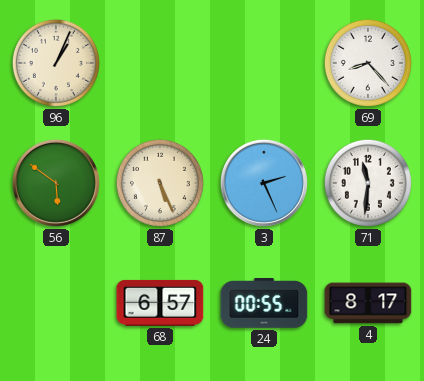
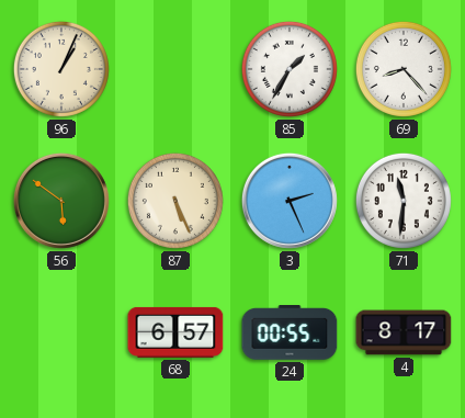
85: none -> 1:35 (290, 69)
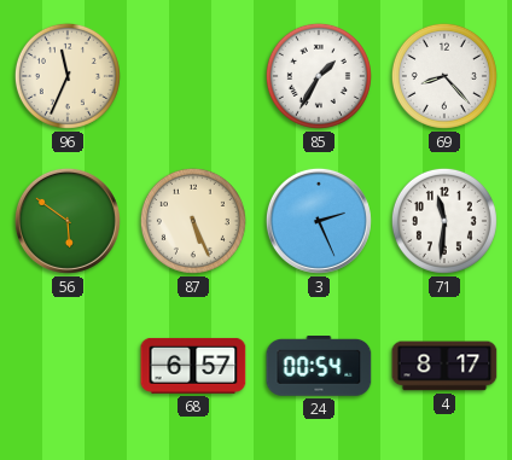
96: 1:04 -> 11:34 (68, 76)
24: 00:55 -> 00:54 (319, 367)
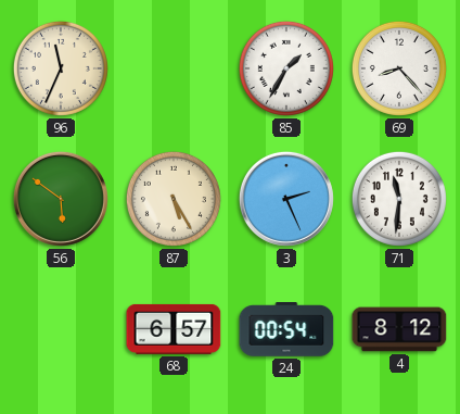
87: 5:26 -> 5:25 (174, 199)
4: 8:17 -> 8:12 (399, 329)
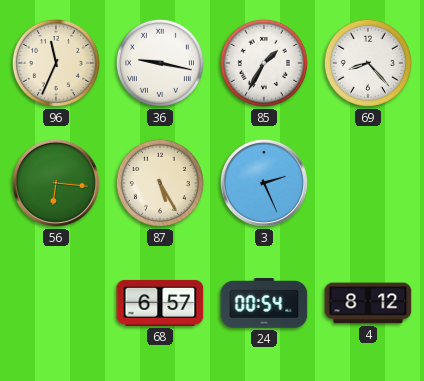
36: none -> 9:17 (160, 63)
56: 5:51 -> 6:16 (56, 183)
71: 11:31 -> none (399, 199)
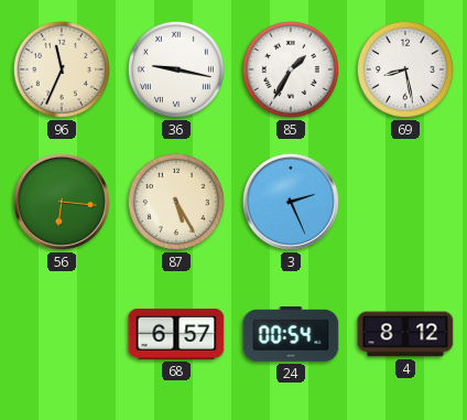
69: 8:23 -> 8:28 (405, 69)
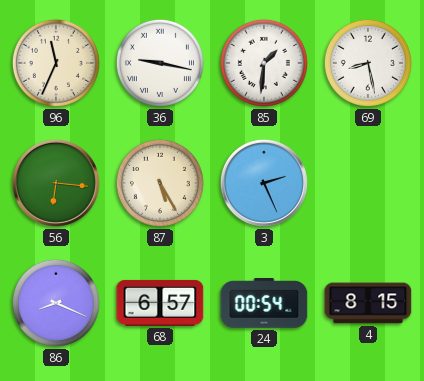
85: 1:35 -> 1:31 (264, 63)
86: none -> 8:19 (56, 303)
4: 8:12 -> 8:15 (368, 303)
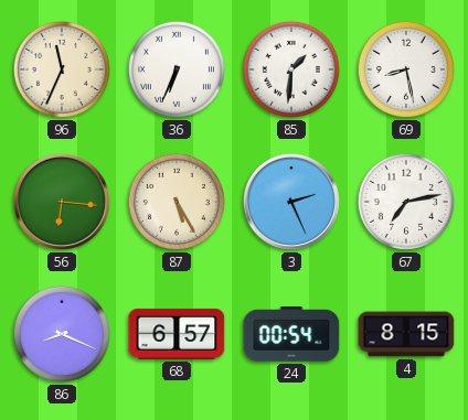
36: 9:17 -> 6:34 (177, 69)
67: none -> 7:13 (406, 202)
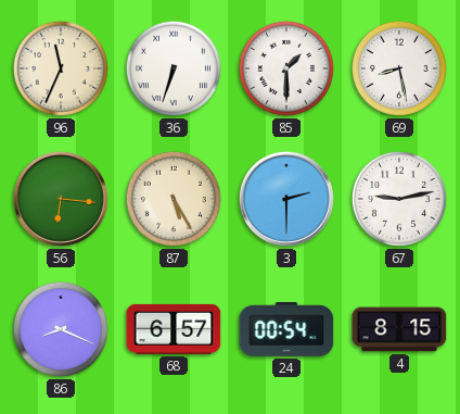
36: 6:34 -> 6:33 (174, 68)
85: 1:31 -> 1:30 (286, 68)
3: 2:26 -> 2:30 (286, 199)
67: 7:13 -> 9:13 (399, 199)
